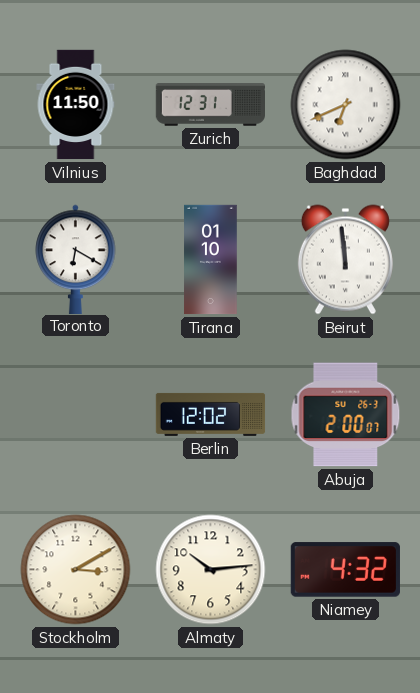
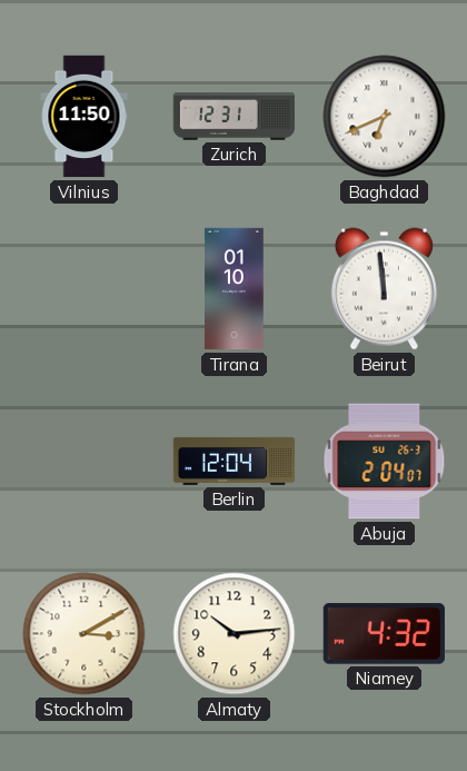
Toronto: 6:20 -> none (76, 259)
Berlin: 12:02 -> 12:04 (235, 461)
Abuja: 2:00 -> 2:04 (385, 462)
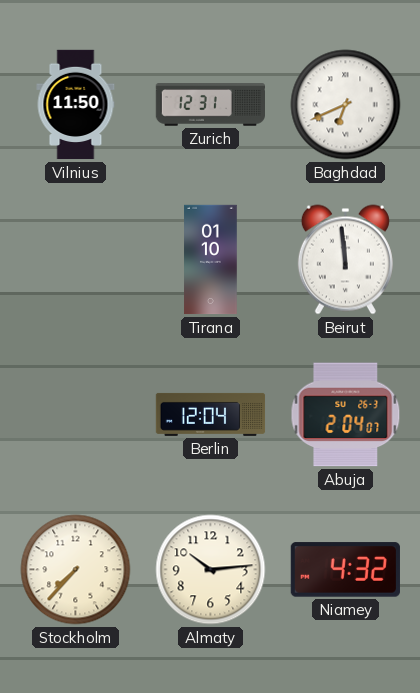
Stockholm: 3:10 -> 7:37 (76, 570)
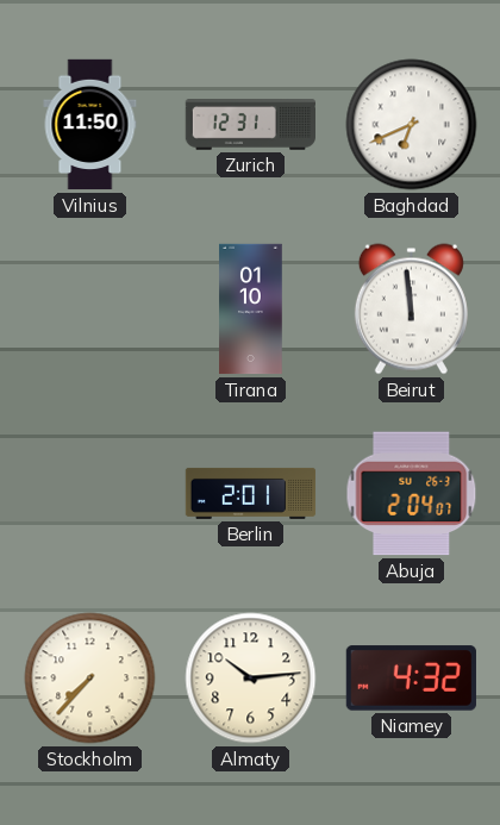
Berlin: 12:04 -> 2:01 (251, 493)
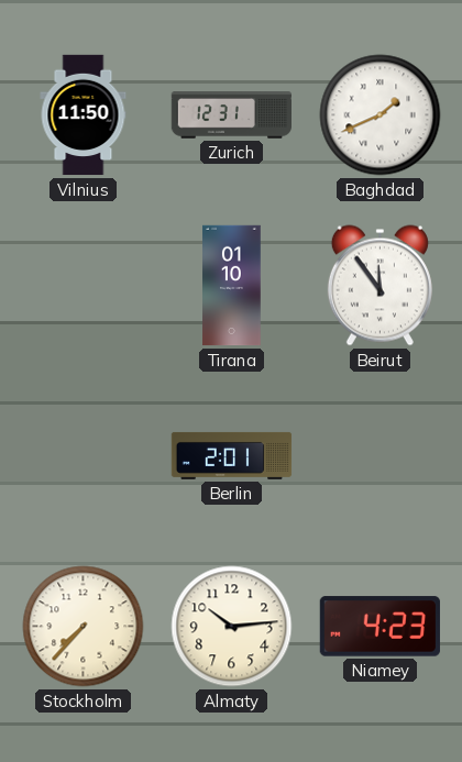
Baghdad: 6:41 -> 1:41 (381, 115)
Beirut: 11:59 -> 11:54 (380, 286)
Abuja: 2:04 -> none (412, 494)
Niamey: 4:32 -> 4:23 (380, 627)
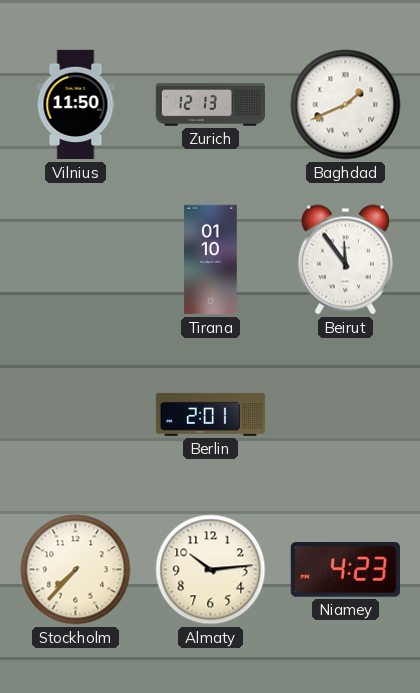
Zurich: 12:31 -> 12:13 (210, 105)
